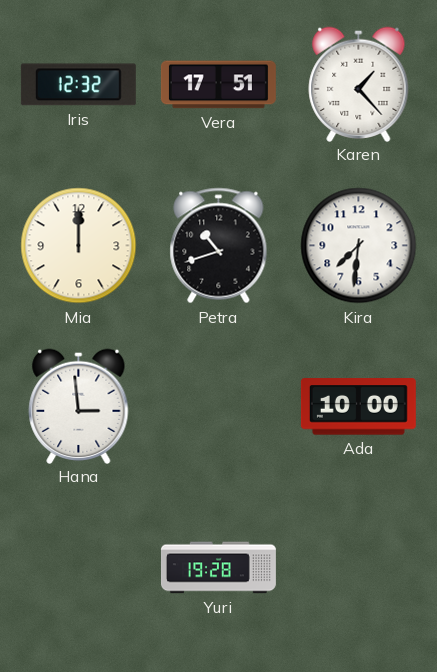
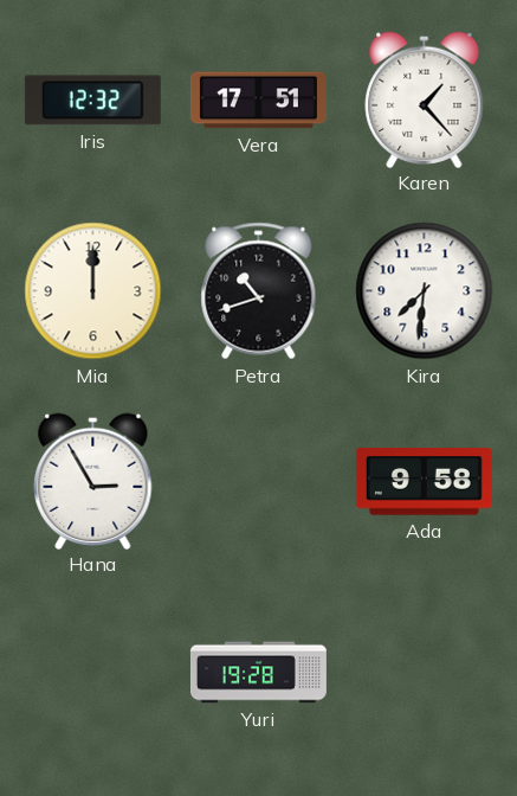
Hana: 2:59 -> 2:55 (93, 481)
Ada: 10:00 -> 9:58 (424, 482)
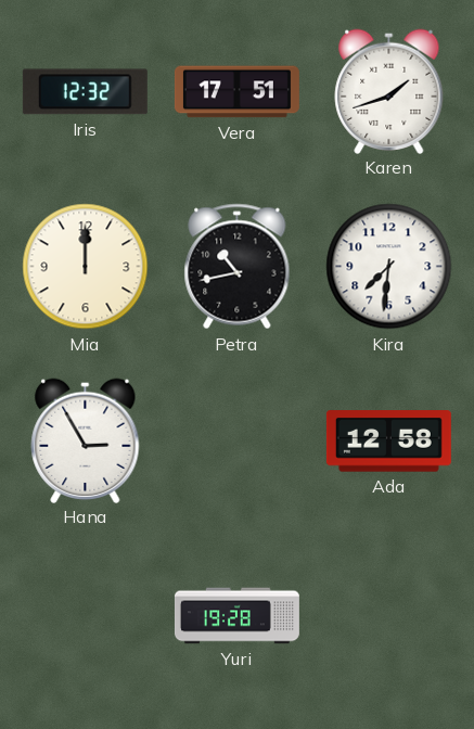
Karen: 1:23 -> 1:42 (389, 91)
Petra: 10:42 -> 10:43 (238, 267)
Ada: 9:58 -> 12:58 (388, 442)
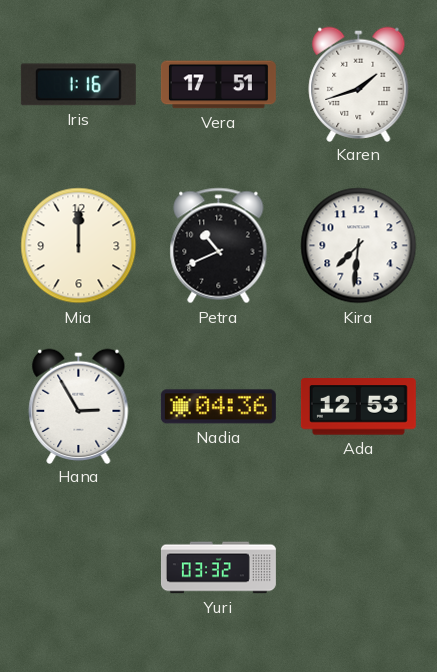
Iris: 12:32 -> 1:16 (78, 85)
Petra: 10:43 -> 10:41 (219, 246)
Nadia: none -> 04:36 (218, 407)
Ada: 12:58 -> 12:53 (358, 407)
Yuri: 19:28 -> 03:32 (218, 568)
